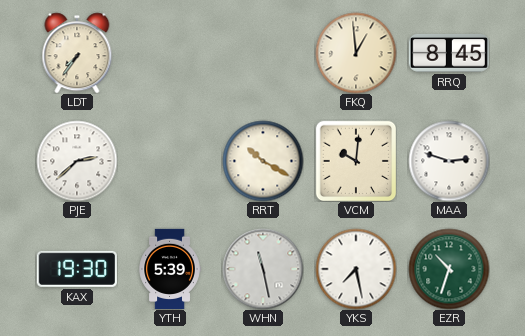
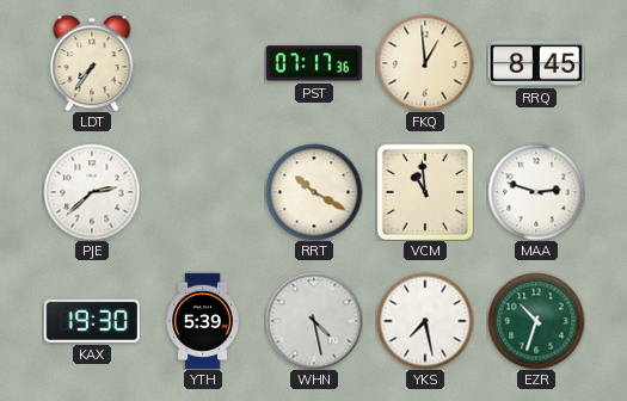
PST: none -> 07:17 (314, 63)
VCM: 10:01 -> 10:59 (425, 192)
WHN: 11:28 -> 4:28 (314, 321)
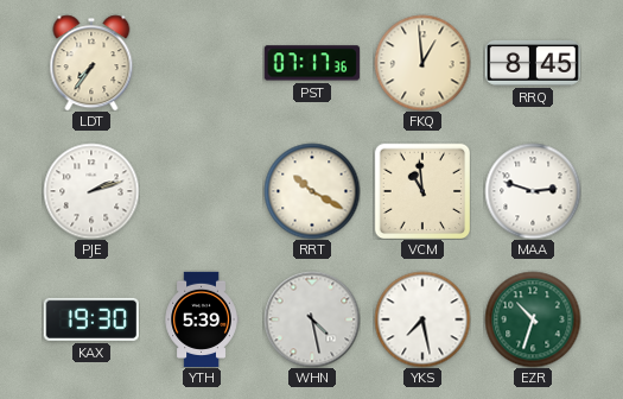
PJE: 2:38 -> 2:12 (91, 191)
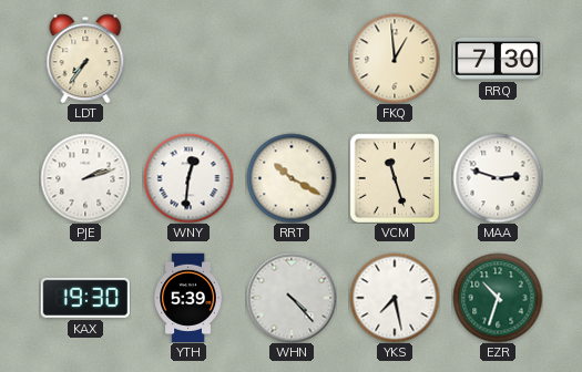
PST: 07:17 -> none (312, 63)
RRQ: 8:45 -> 7:30 (498, 59)
WNY: none -> 12:31 (188, 178)
VCM: 10:59 -> 11:27 (395, 178)
WHN: 4:28 -> 4:23 (292, 298)
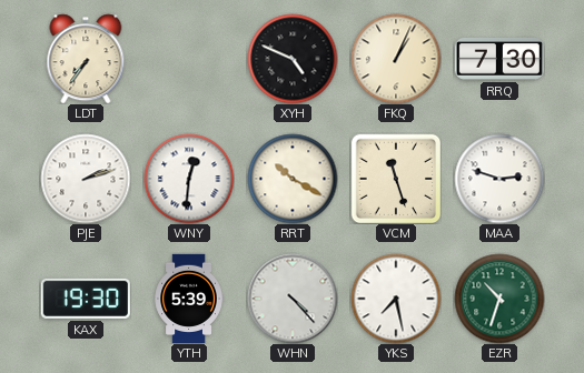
XYH: none -> 4:49 (293, 59)
FKQ: 12:59 -> 1:04 (396, 59)
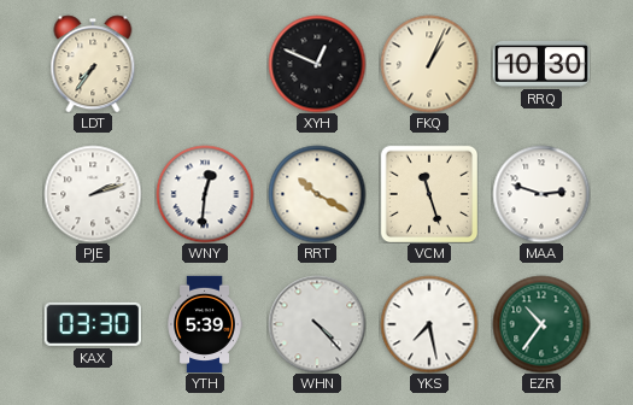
XYH: 4:49 -> 12:49 (317, 64)
RRQ: 7:30 -> 10:30 (541, 64)
KAX: 19:30 -> 03:30 (93, 324)
EZR: 10:33 -> 10:36 (541, 324)
